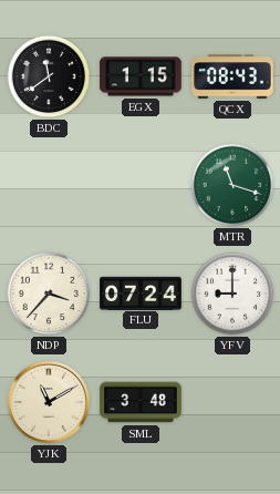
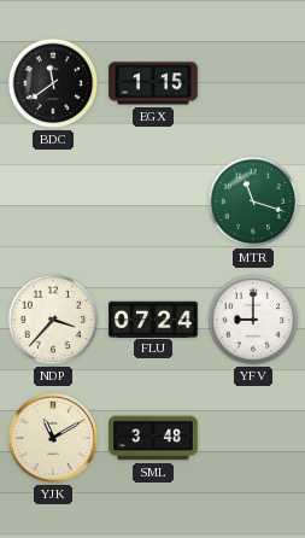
QCX: 08:43 -> none (232, 76)
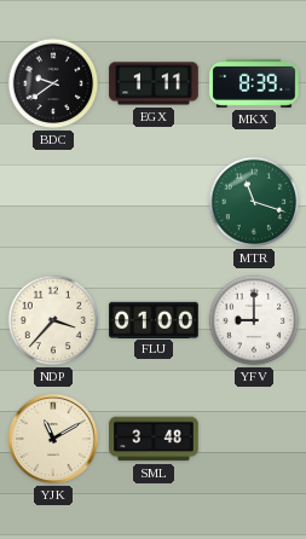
BDC: 11:39 -> 9:39 (53, 83)
EGX: 1:15 -> 1:11 (154, 83)
MKX: none -> 8:39 (254, 83)
FLU: 07:24 -> 01:00 (154, 319)
